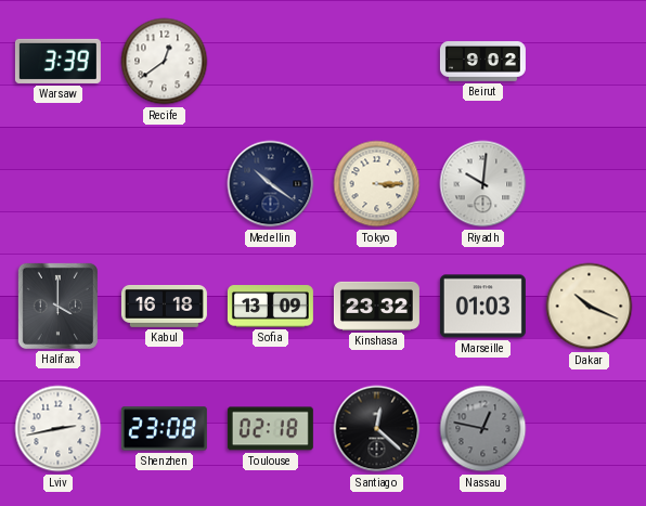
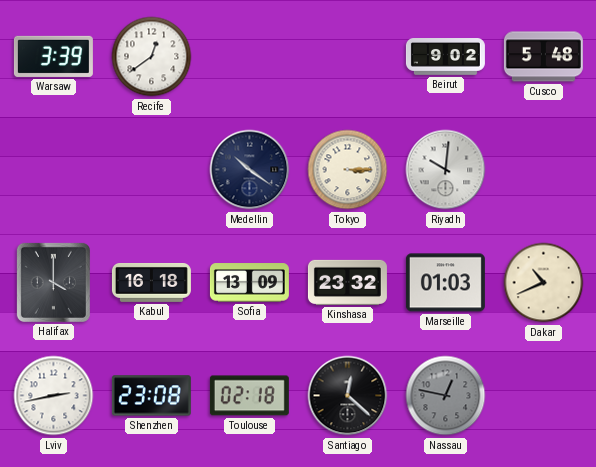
Cusco: none -> 5:48 (543, 57)
Dakar: 10:19 -> 10:41 (544, 283)
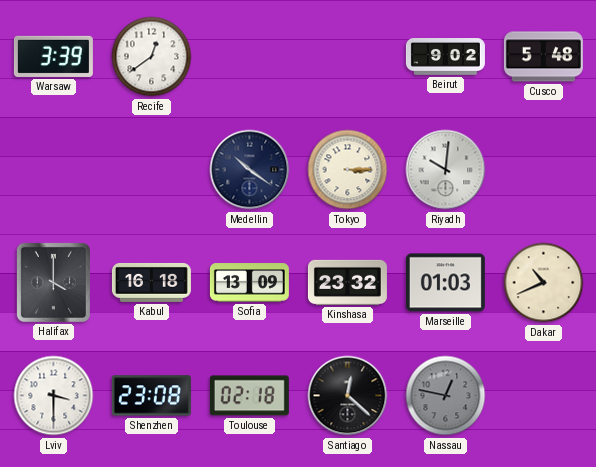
Lviv: 2:43 -> 3:30 (54, 396)
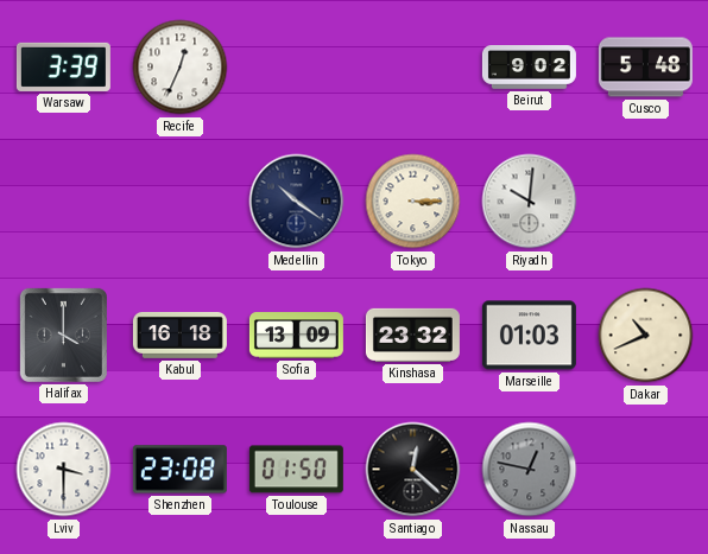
Recife: 12:39 -> 12:34 (181, 68)
Toulouse: 02:18 -> 01:50 (296, 470)
